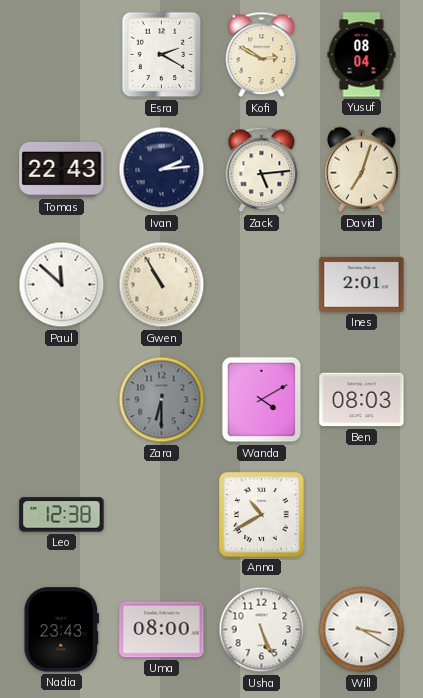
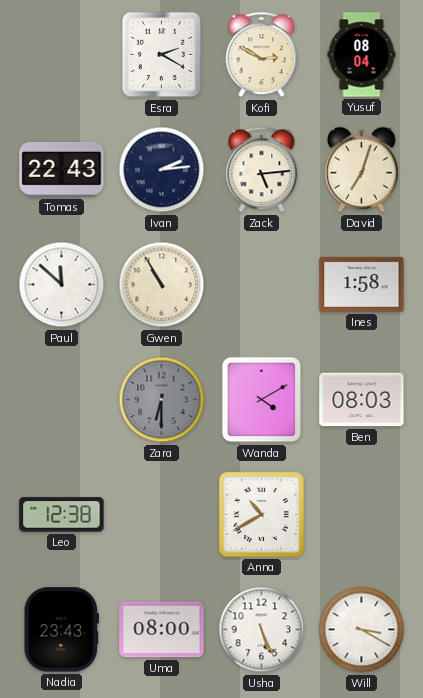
Ines: 2:01 -> 1:58 (362, 284)
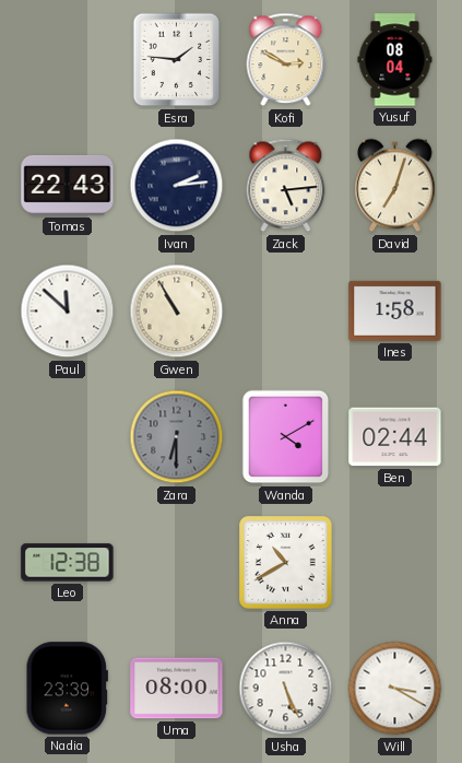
Esra: 2:20 -> 1:46 (177, 60)
Ben: 08:03 -> 02:44 (395, 437)
Nadia: 23:43 -> 23:39 (67, 689)
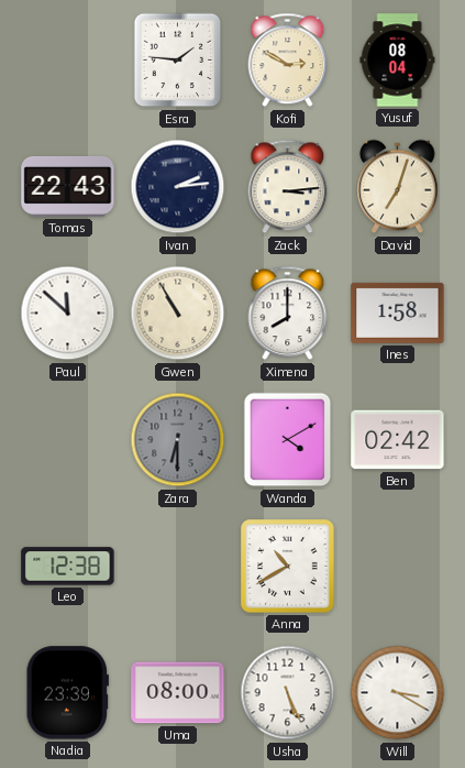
Zack: 5:14 -> 3:14 (288, 187)
Ximena: none -> 8:00 (288, 314)
Ben: 02:44 -> 02:42 (398, 440)
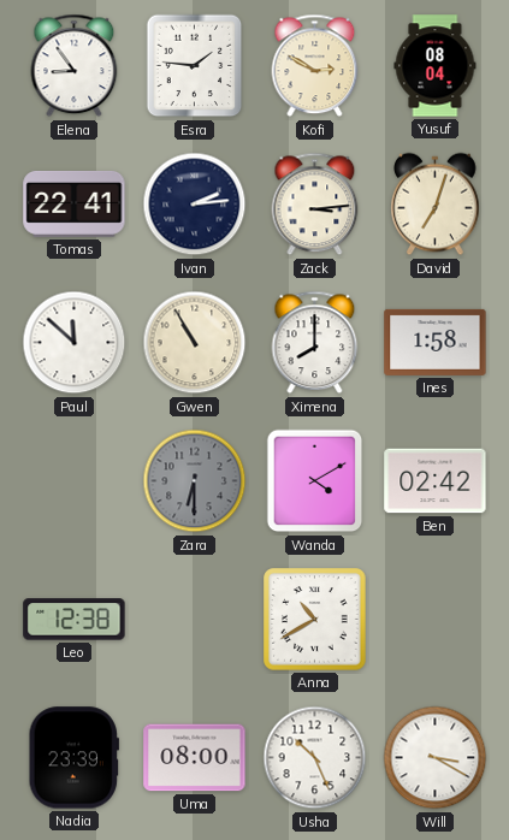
Elena: none -> 8:54 (75, 66)
Tomas: 22:43 -> 22:41 (75, 203)
Usha: 5:26 -> 10:26 (315, 758)
